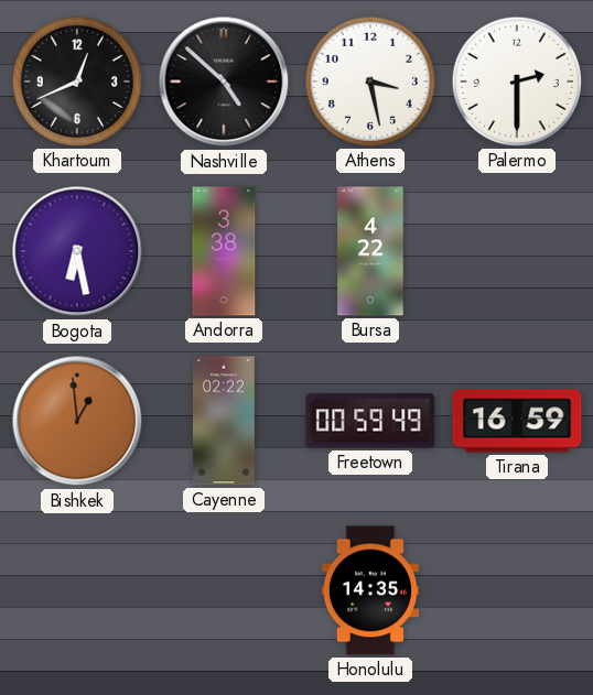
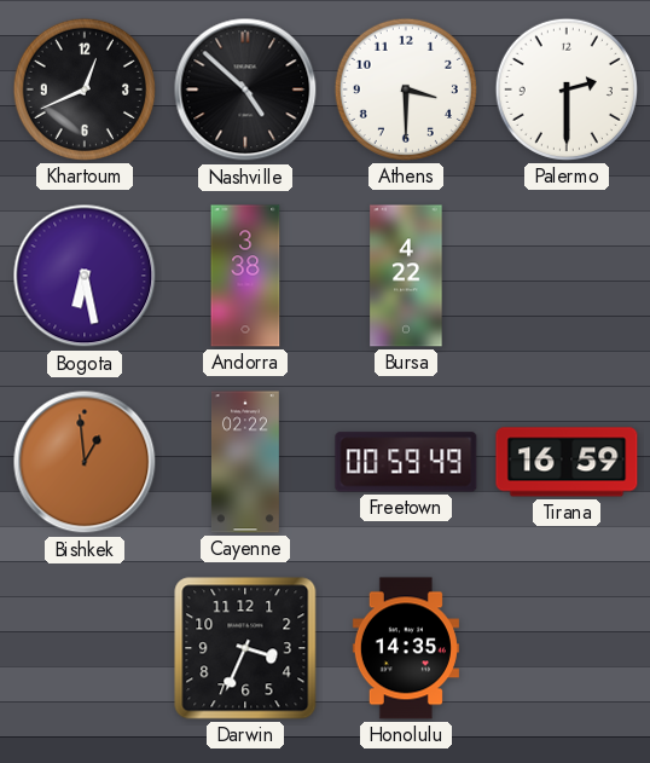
Athens: 3:28 -> 3:30 (406, 89)
Darwin: none -> 3:34 (245, 648)
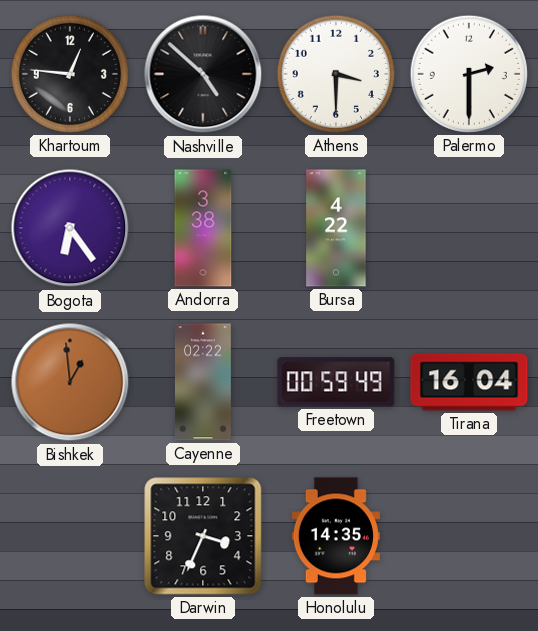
Khartoum: 12:41 -> 12:46 (70, 74)
Bogota: 6:28 -> 6:24 (70, 228)
Tirana: 16:59 -> 16:04 (469, 382)
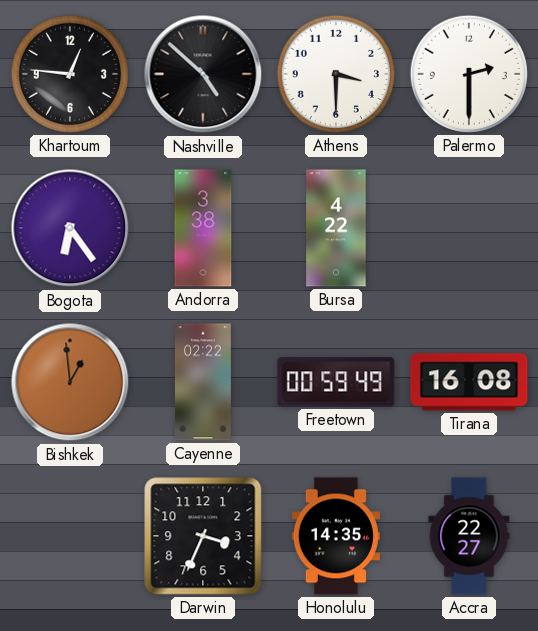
Tirana: 16:04 -> 16:08 (469, 382)
Accra: none -> 22:27 (469, 536)
